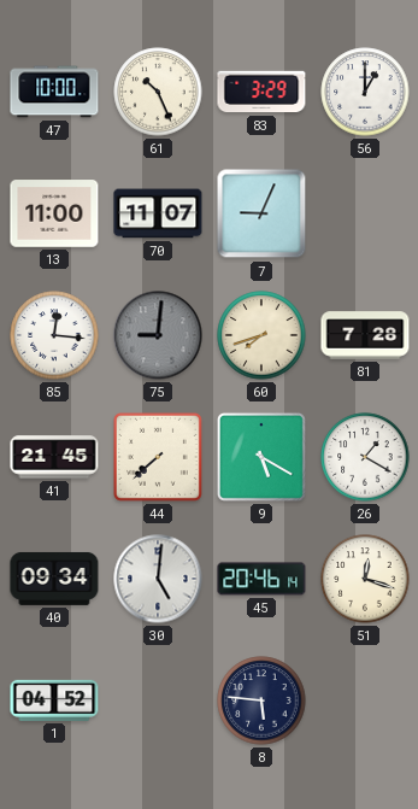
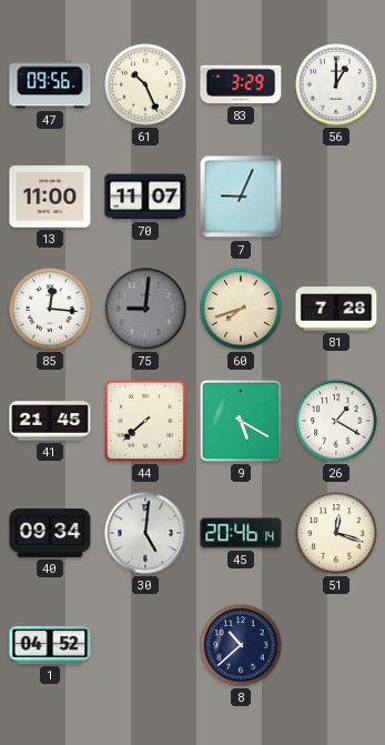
47: 10:00 -> 09:56 (50, 84)
8: 5:46 -> 10:38 (241, 645)
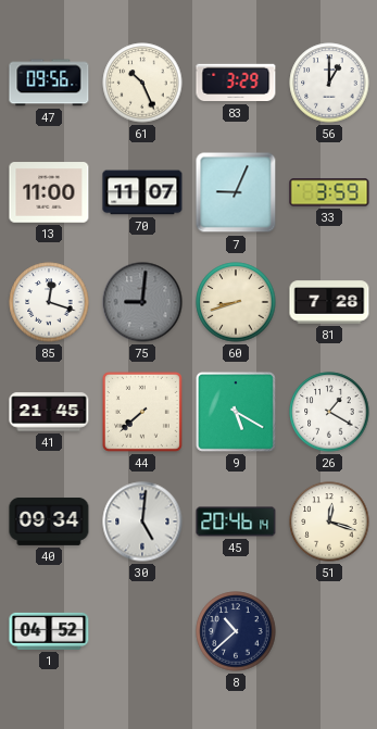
33: none -> 3:59 (329, 192)
85: 12:16 -> 12:18 (49, 302)
60: 7:42 -> 8:42 (236, 302)
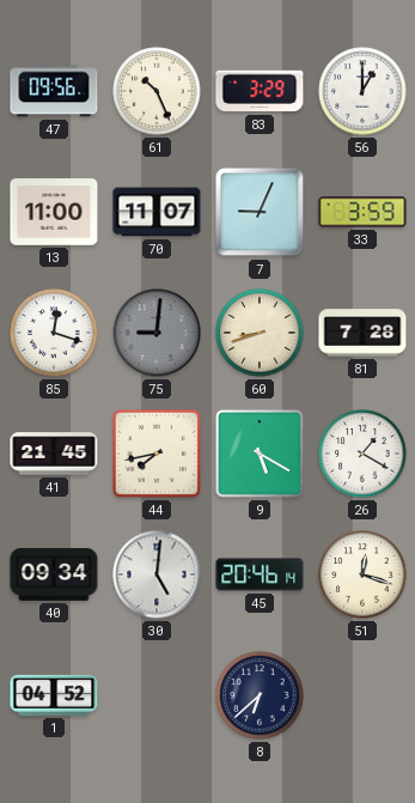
44: 7:38 -> 7:43 (157, 454)
8: 10:38 -> 6:38 (260, 695)
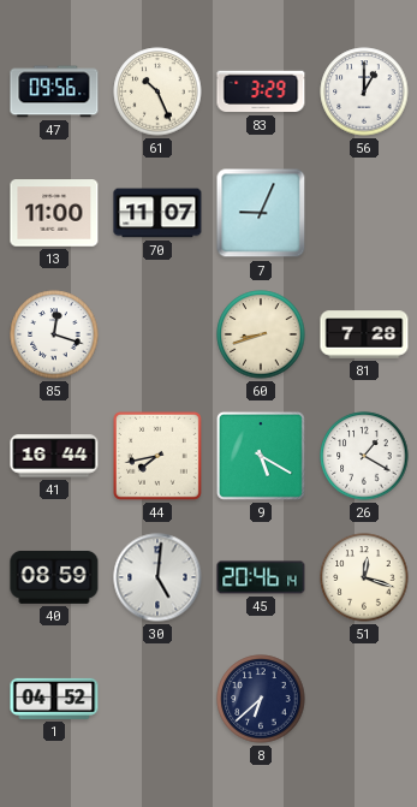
33: 3:59 -> none (362, 212)
75: 9:01 -> none (157, 333)
41: 21:45 -> 16:44 (54, 456)
40: 09:34 -> 08:59 (54, 577)
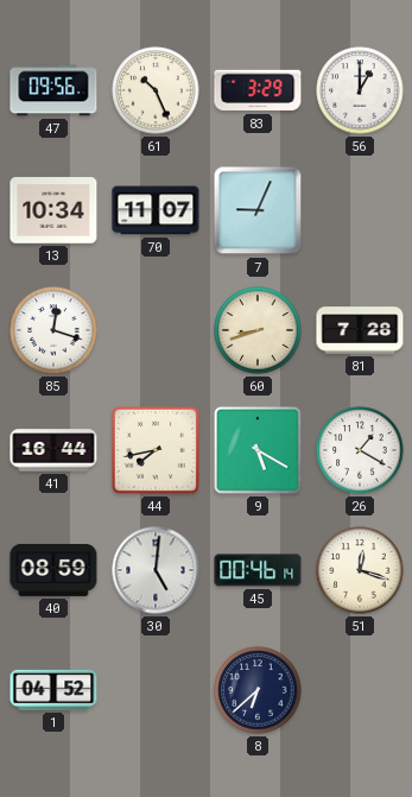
13: 11:00 -> 10:34 (53, 210)
45: 20:46 -> 00:46 (258, 570)
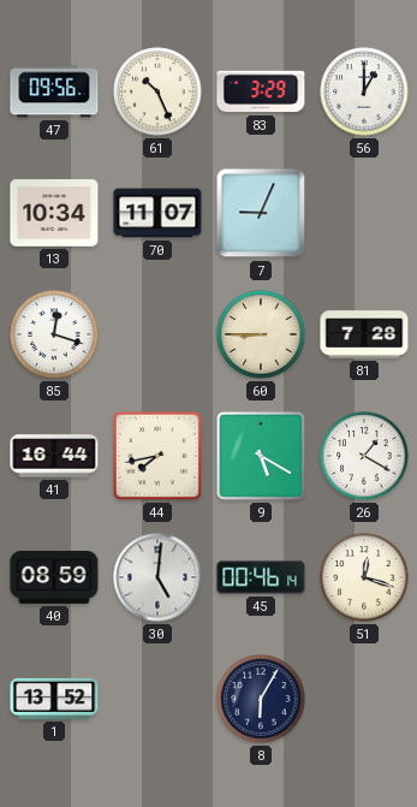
60: 8:42 -> 8:45 (261, 334)
1: 04:52 -> 13:52 (54, 699)
8: 6:38 -> 6:05 (261, 699)
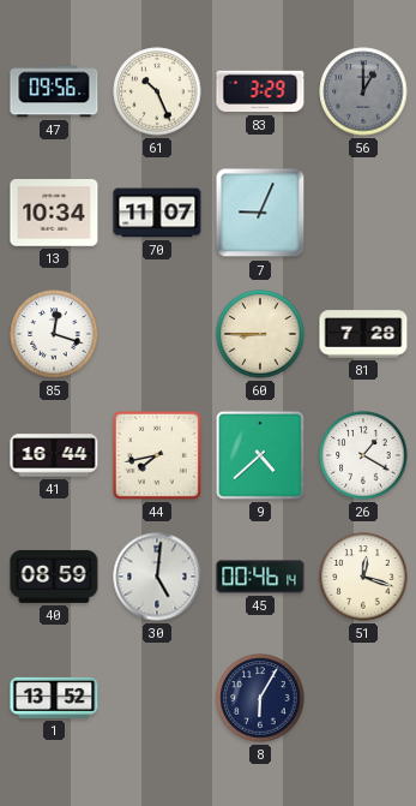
56 dial: white -> grey (363, 91)
9: 5:20 -> 4:38 (260, 455)
